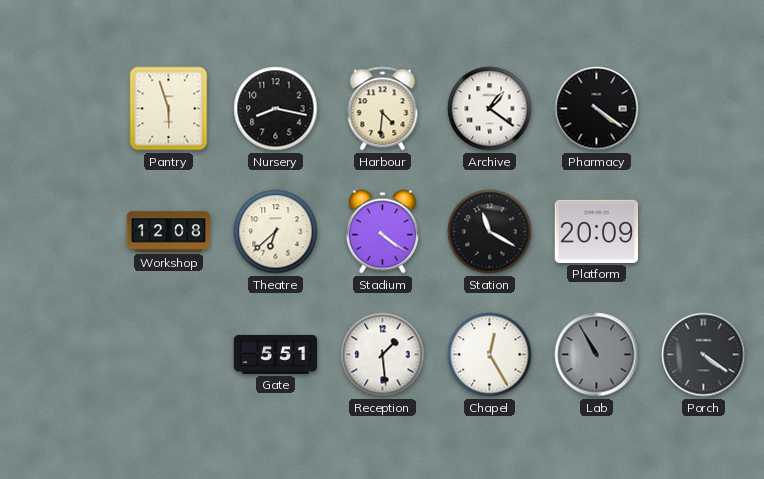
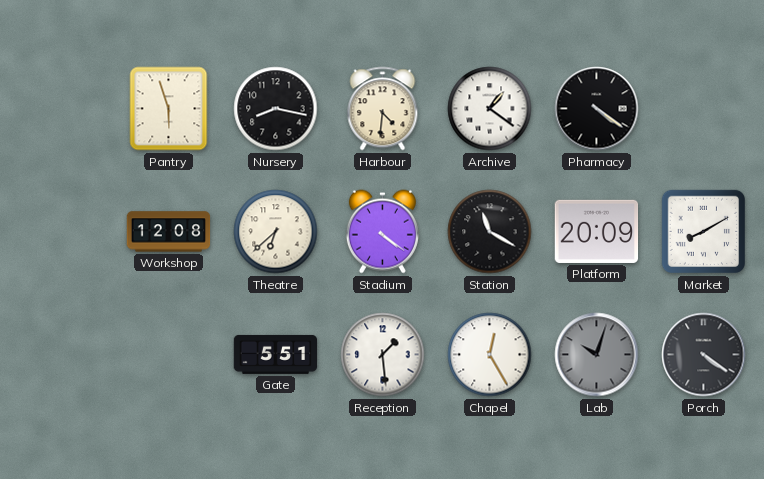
Market: none -> 8:10 (704, 232)
Lab: 10:55 -> 10:03 (597, 355)
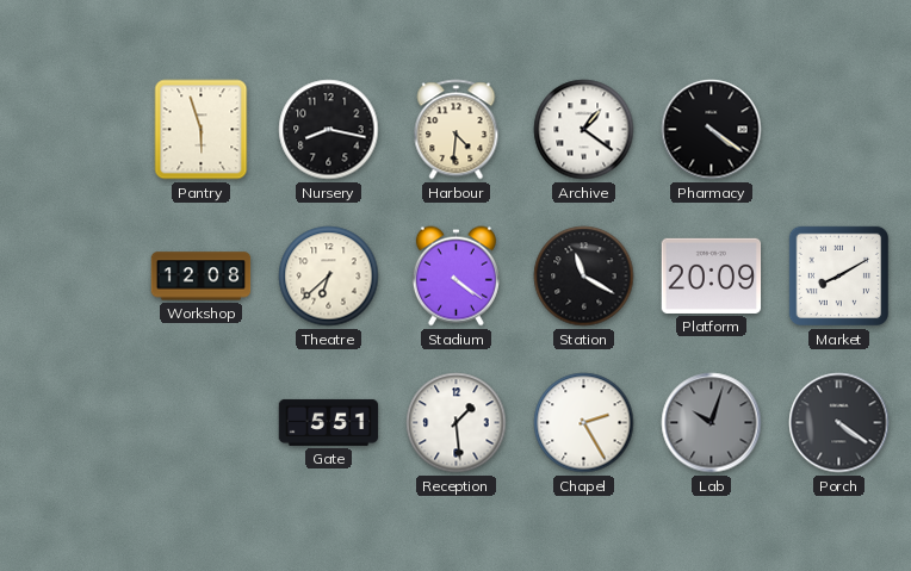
Chapel: 12:25 -> 2:25 (584, 423)
